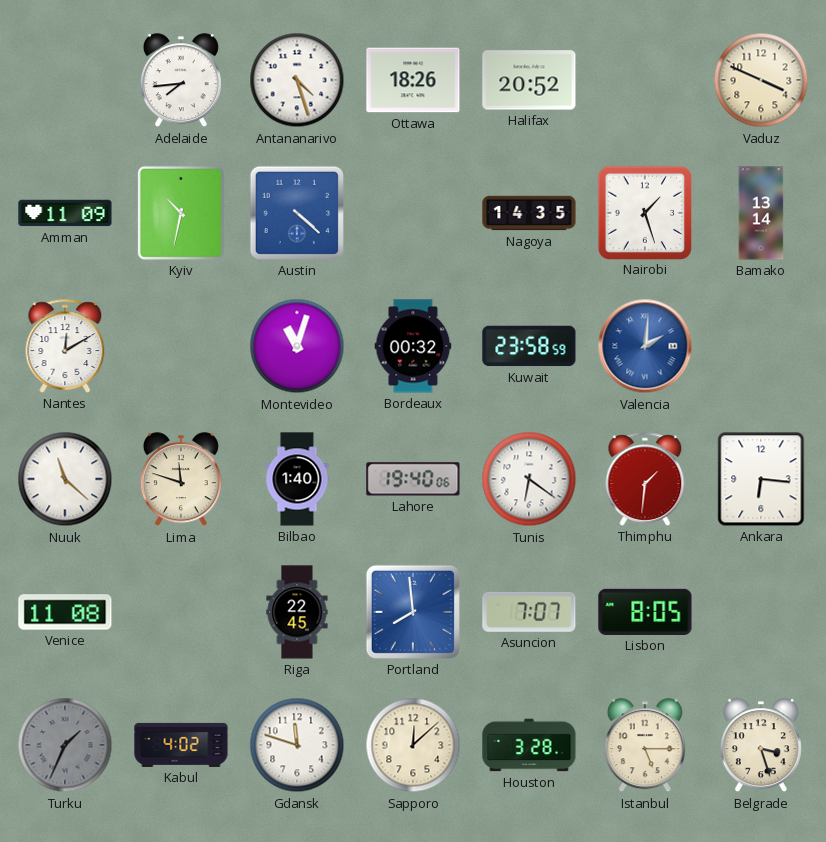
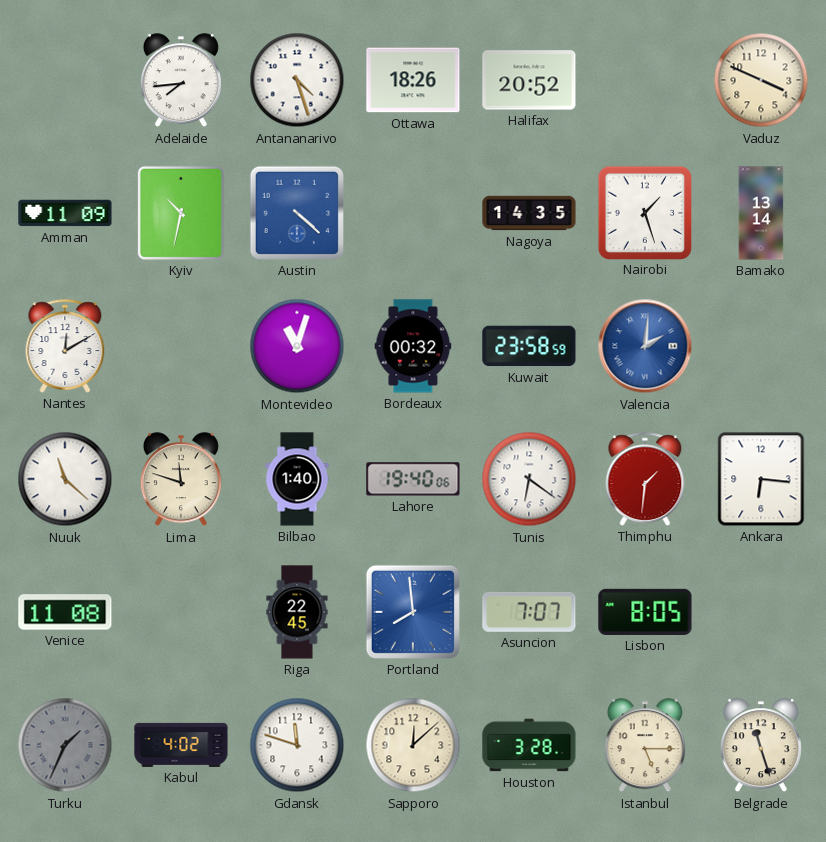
Belgrade: 3:27 -> 11:27 (761, 746)
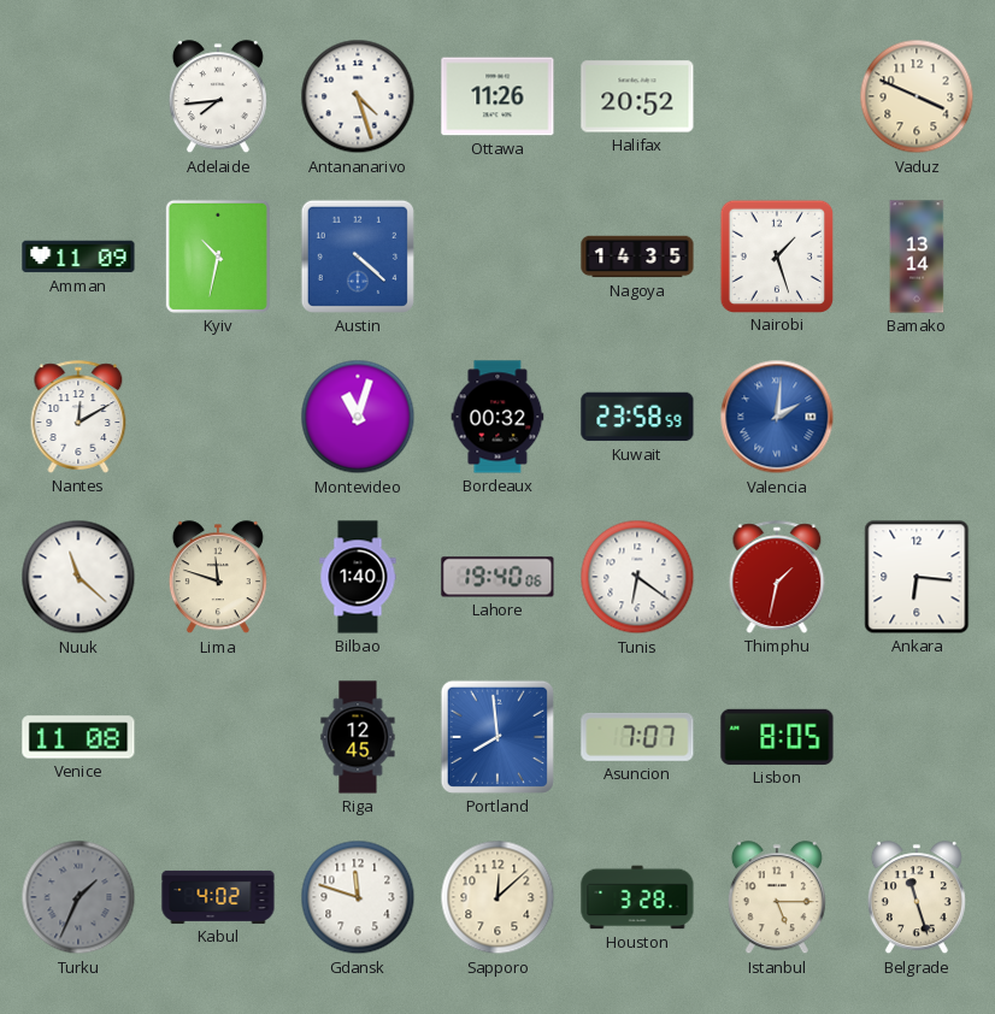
Ottawa: 18:26 -> 11:26 (497, 96)
Thimphu: 1:31 -> 1:32 (777, 577)
Riga: 22:45 -> 12:45 (358, 737)
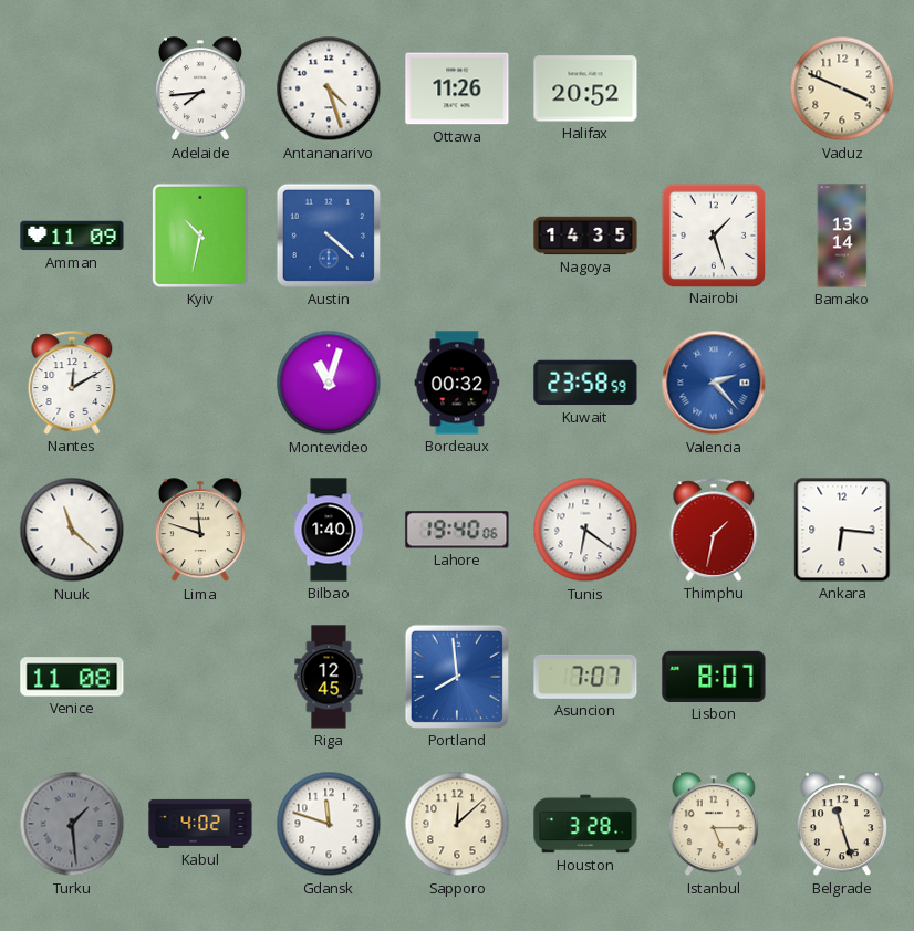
Valencia: 2:01 -> 2:23 (714, 383)
Lisbon: 8:05 -> 8:07 (714, 677)
Turku: 1:34 -> 1:29 (72, 824)
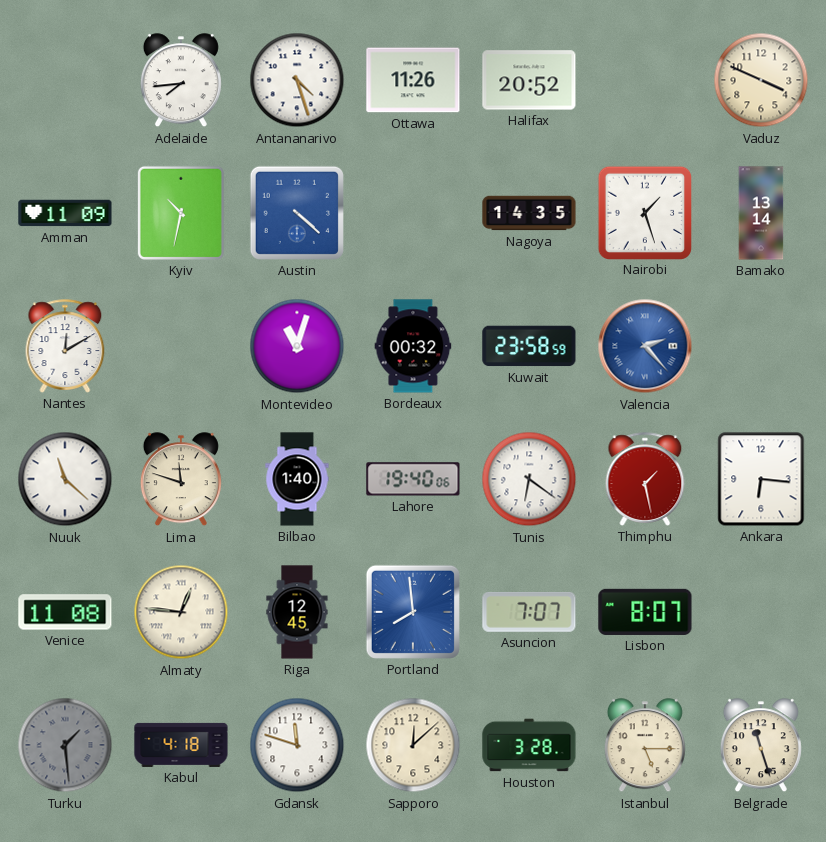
Thimphu: 1:32 -> 1:28 (645, 479)
Almaty: none -> 12:46 (181, 612)
Kabul: 4:02 -> 4:18 (181, 745)
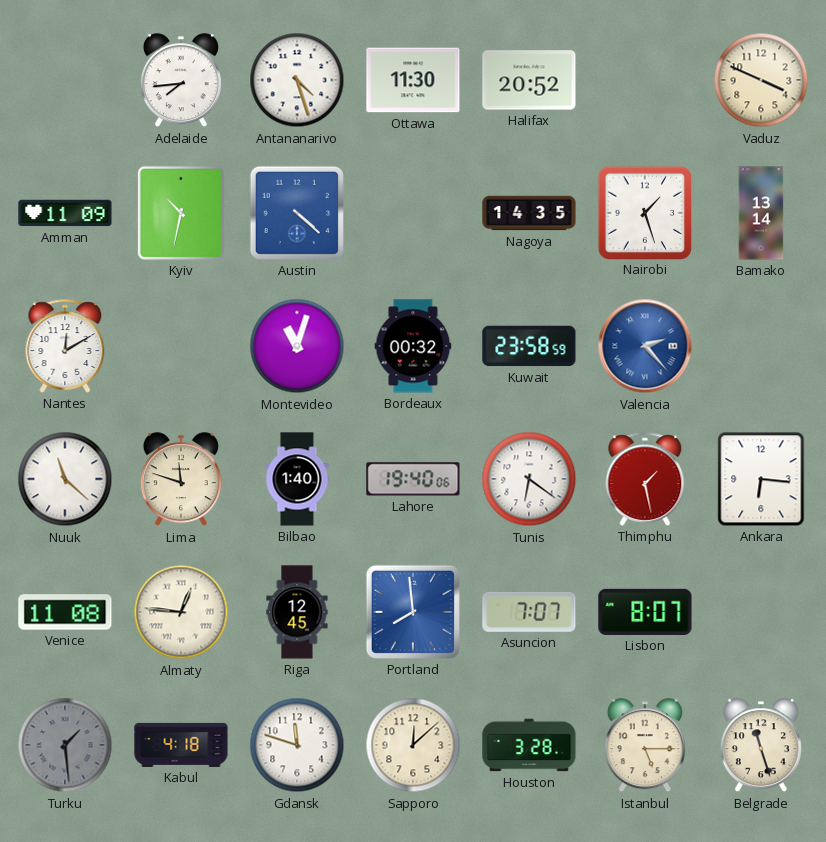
Ottawa: 11:26 -> 11:30 (413, 80)
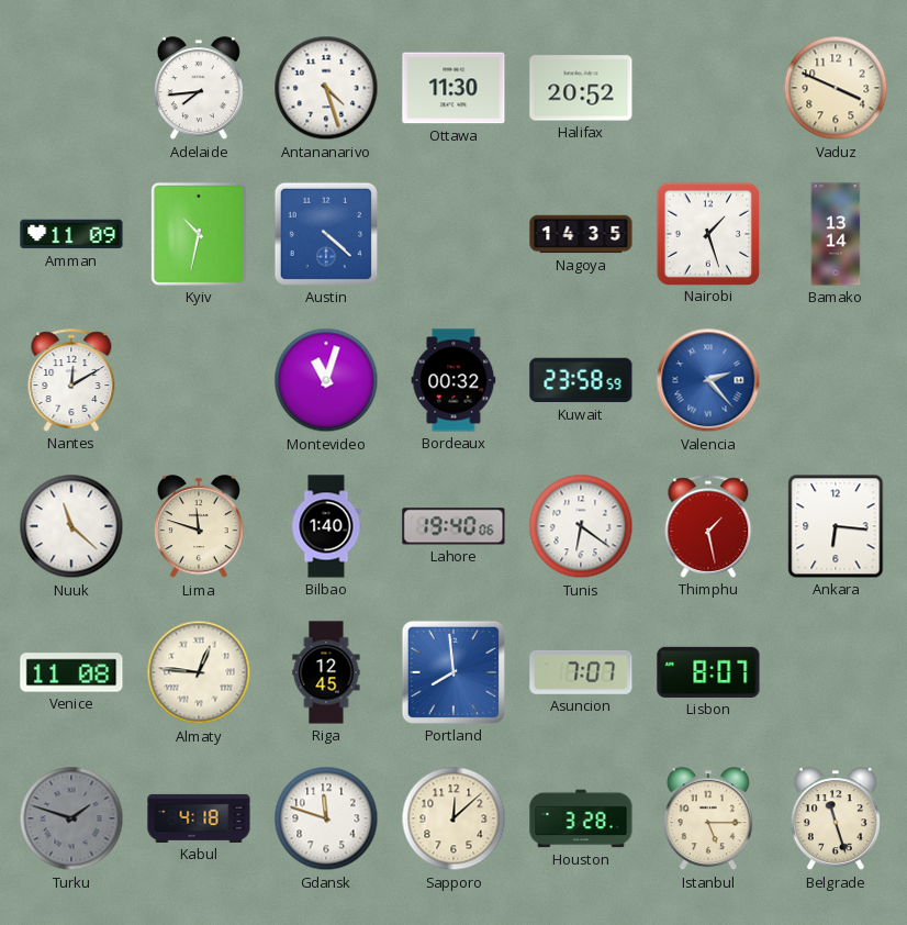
Turku: 1:29 -> 1:48 (71, 818)
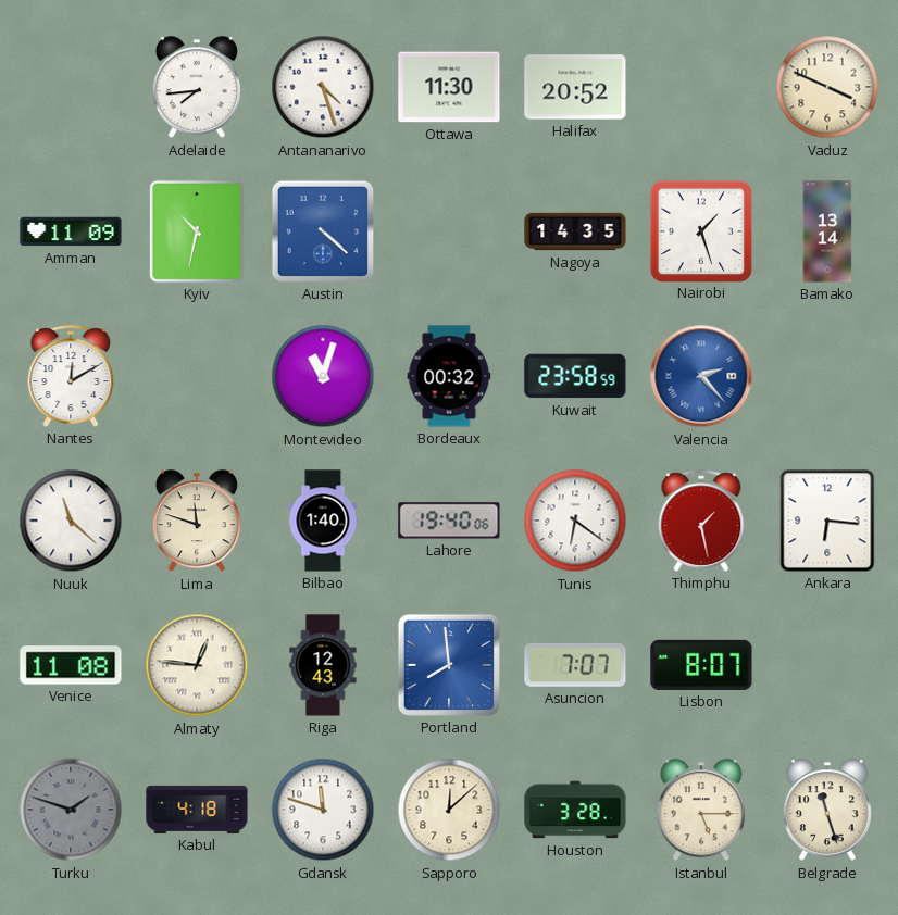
Riga: 12:45 -> 12:43 (323, 665)
